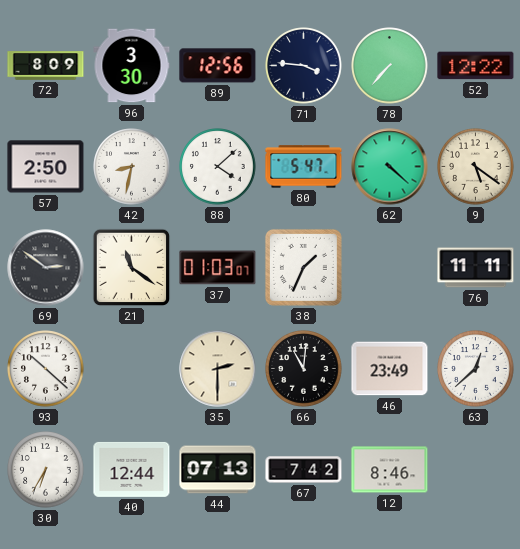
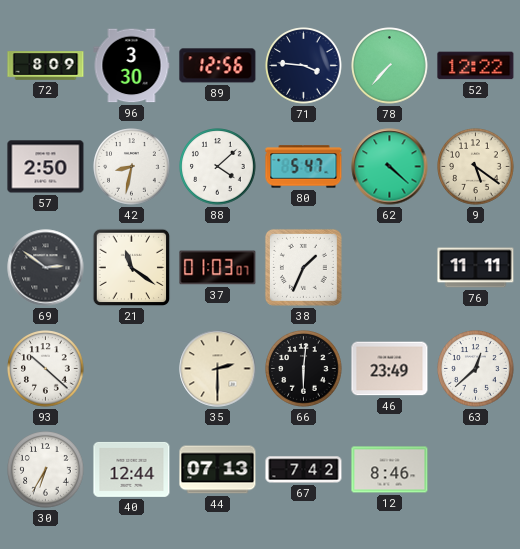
66: 11:01 -> 6:01 (304, 369)
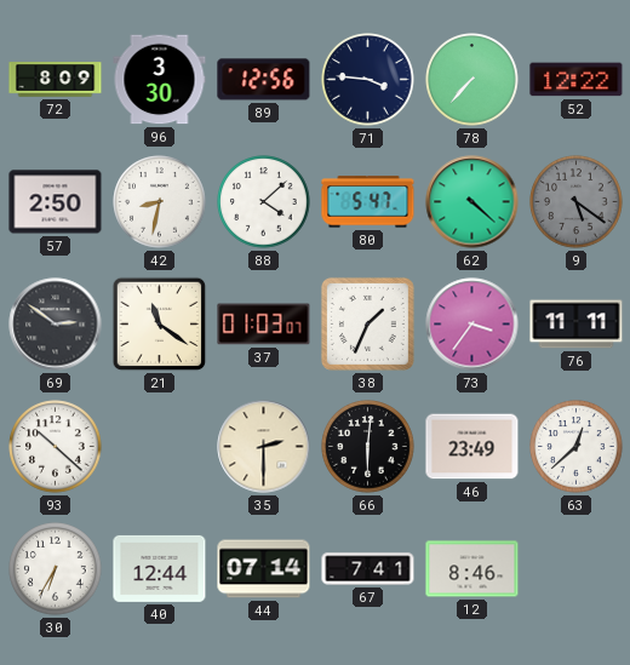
9 dial: cream -> grey (577, 202)
73: none -> 3:36 (472, 325)
44: 07:13 -> 07:14 (264, 569)
67: 7:42 -> 7:41 (368, 569)
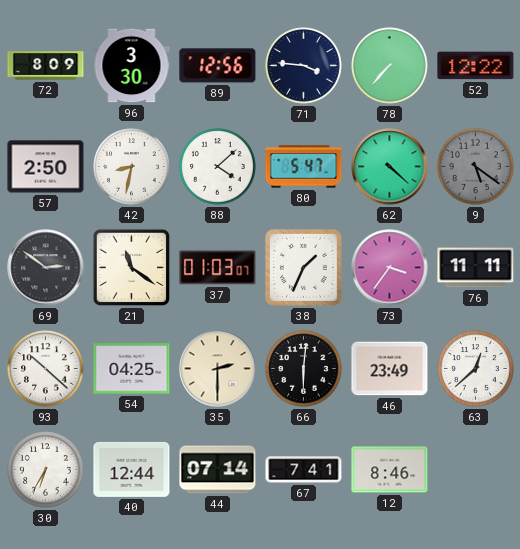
54: none -> 04:25 (132, 369)
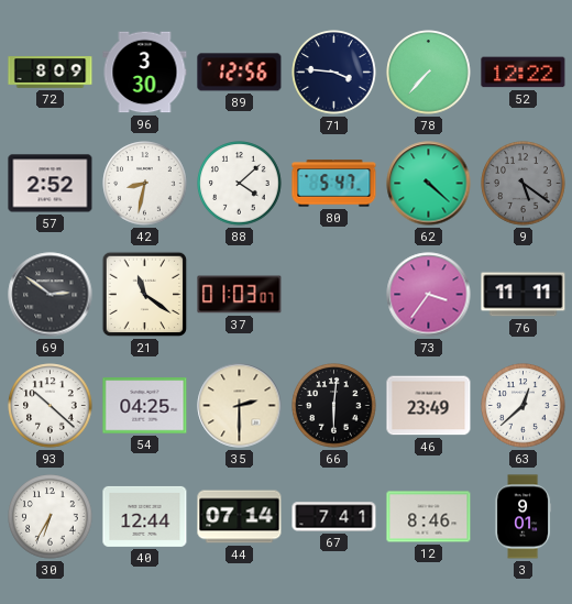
57: 2:50 -> 2:52 (51, 184)
38: 1:34 -> none (303, 267)
3: none -> 9:01 (524, 517)
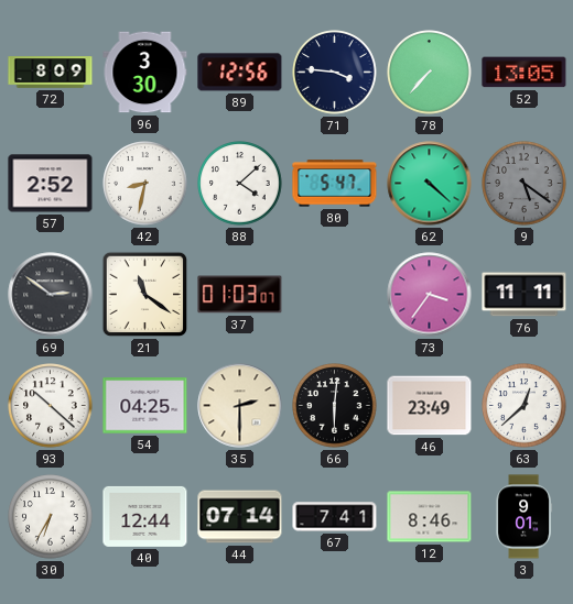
52: 12:22 -> 13:05 (525, 73)
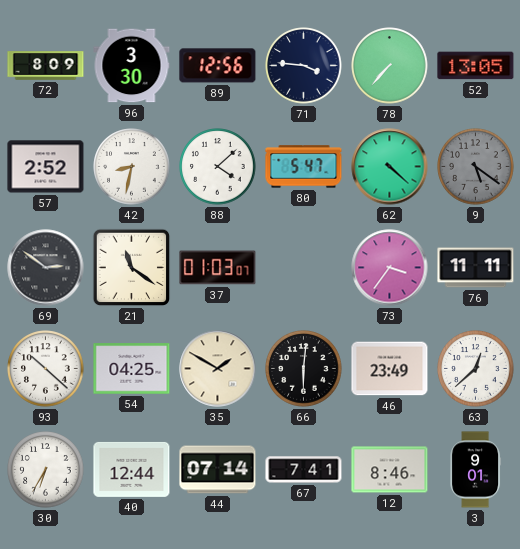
35: 2:30 -> 1:50 (218, 369)
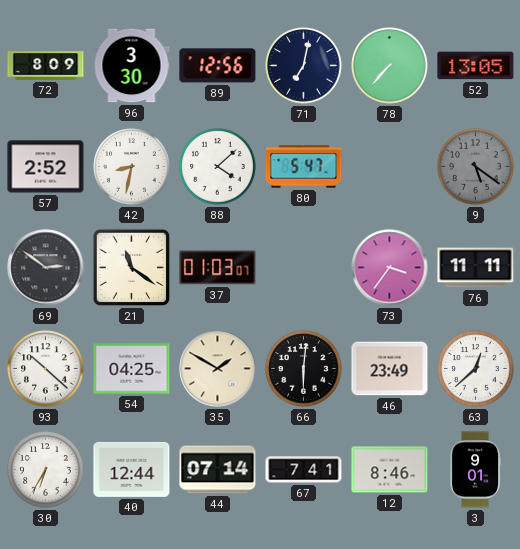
71: 3:46 -> 7:02 (304, 66)
62: 4:22 -> none (390, 167)
